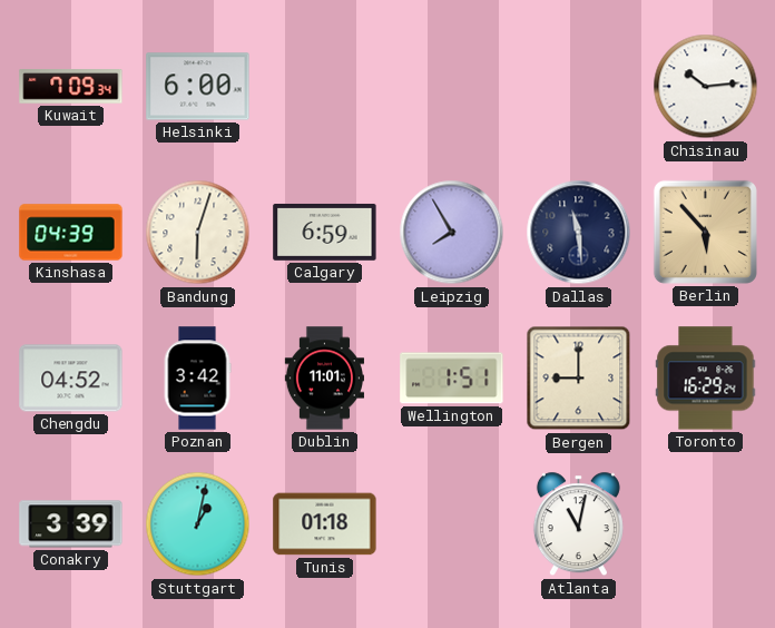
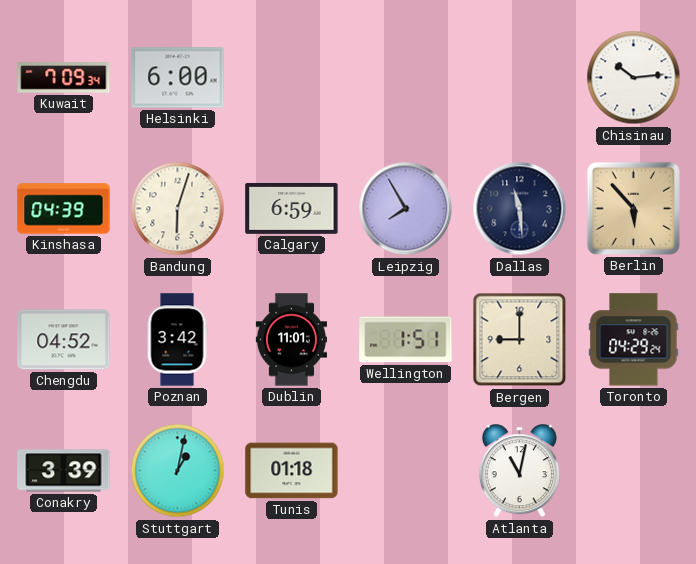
Toronto: 16:29 -> 04:29 (634, 340)
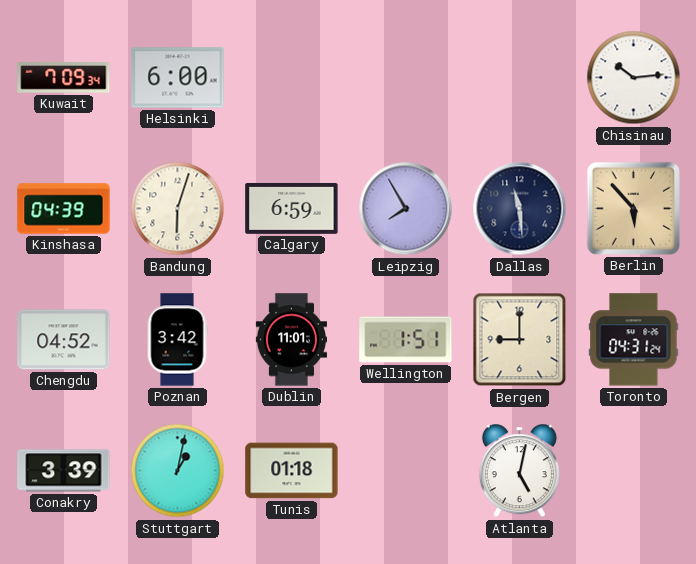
Toronto: 04:29 -> 04:31 (634, 340)
Atlanta: 11:02 -> 5:02 (519, 471)
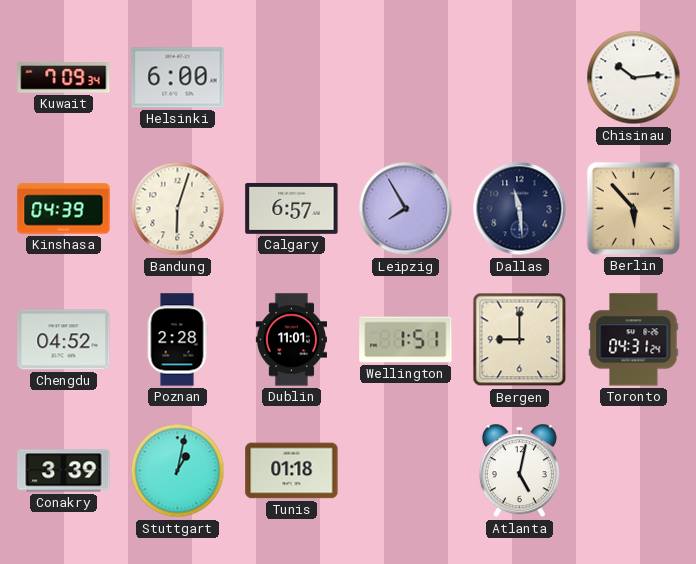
Calgary: 6:59 -> 6:57 (292, 208)
Poznan: 3:42 -> 2:28 (177, 340)
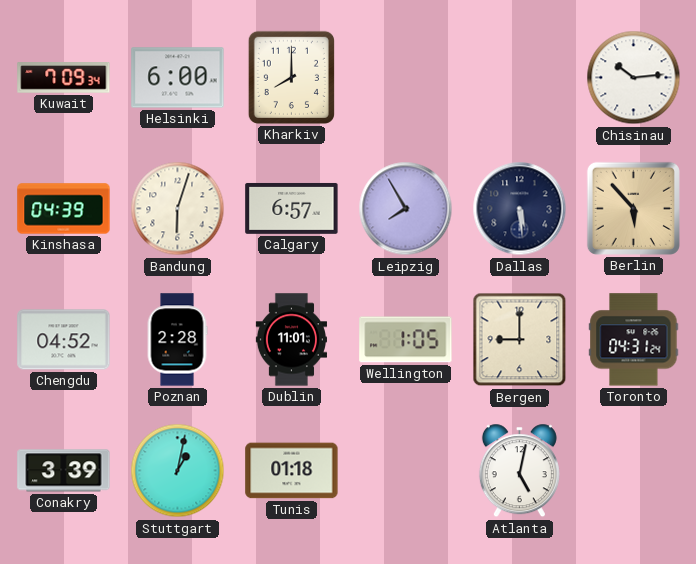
Kharkiv: none -> 8:00 (291, 77)
Dallas: 11:29 -> 5:29 (520, 209)
Wellington: 1:51 -> 1:05 (406, 340)
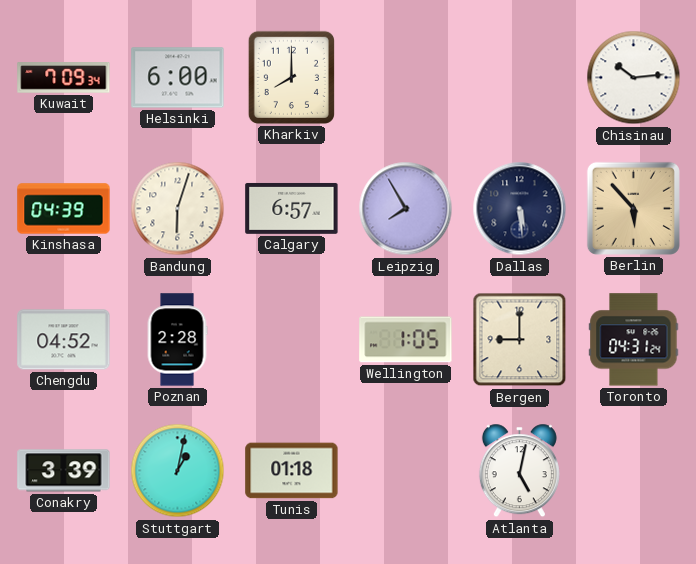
Dublin: 11:01 -> none (291, 340)
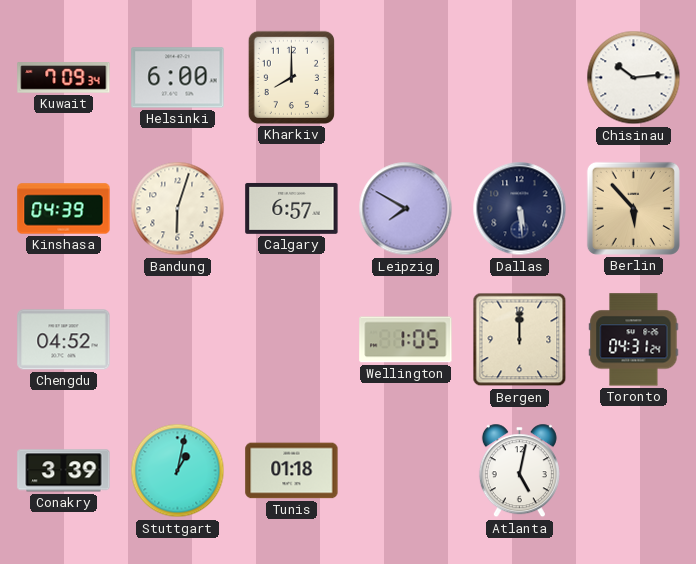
Leipzig: 7:55 -> 7:50 (406, 209)
Poznan: 2:28 -> none (177, 340)
Bergen: 9:00 -> 12:00 (520, 340)
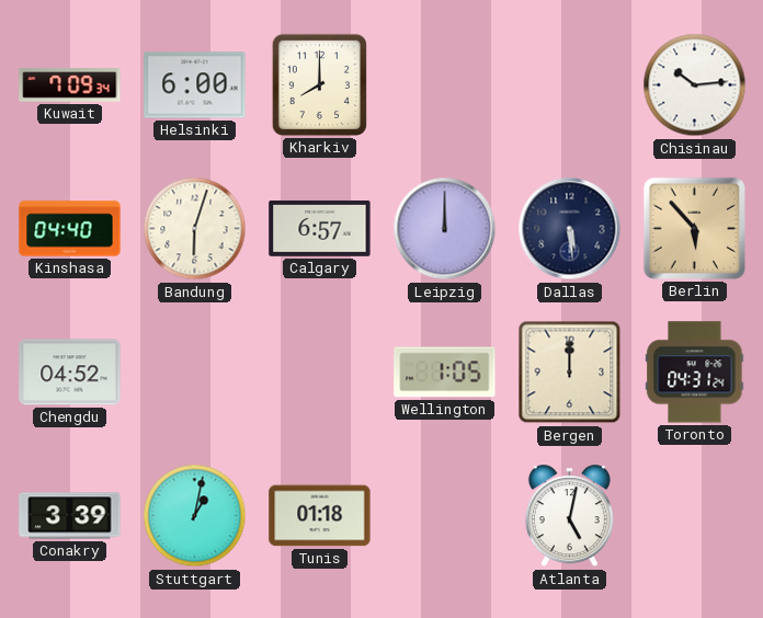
Kinshasa: 04:39 -> 04:40 (70, 229)
Leipzig: 7:50 -> 12:00 (445, 229)
